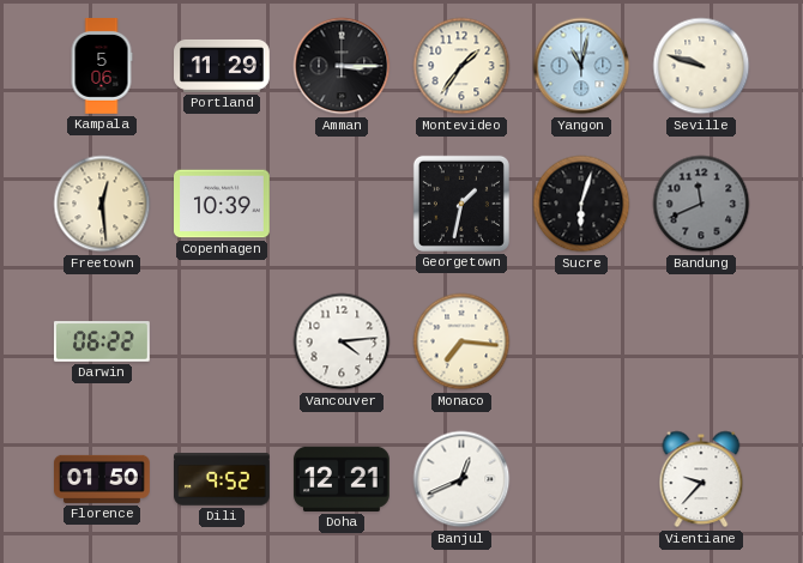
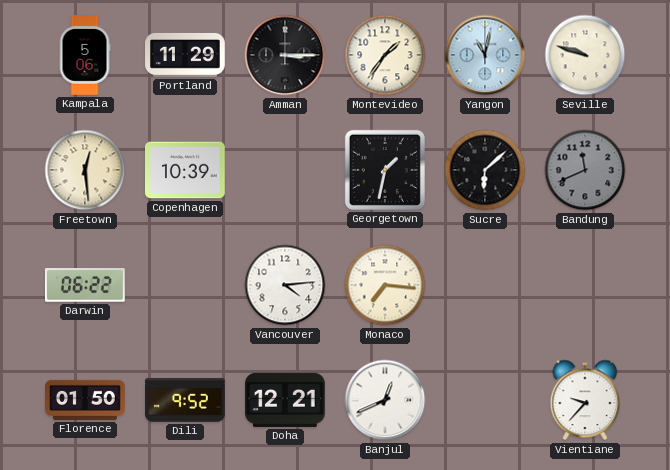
Sucre: 6:03 -> 6:08 (485, 170)
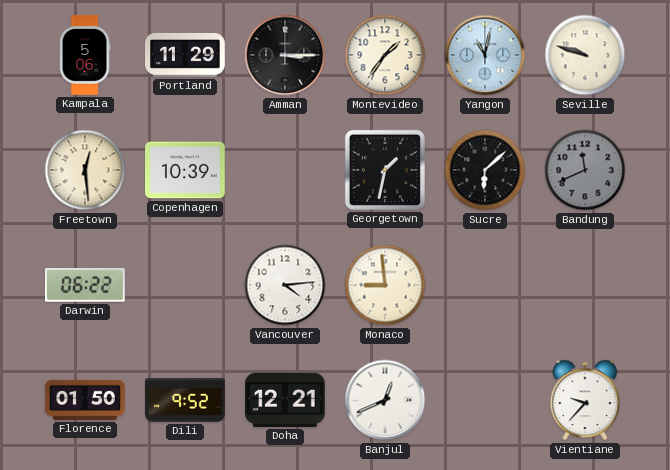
Monaco: 7:16 -> 8:59 (385, 285)
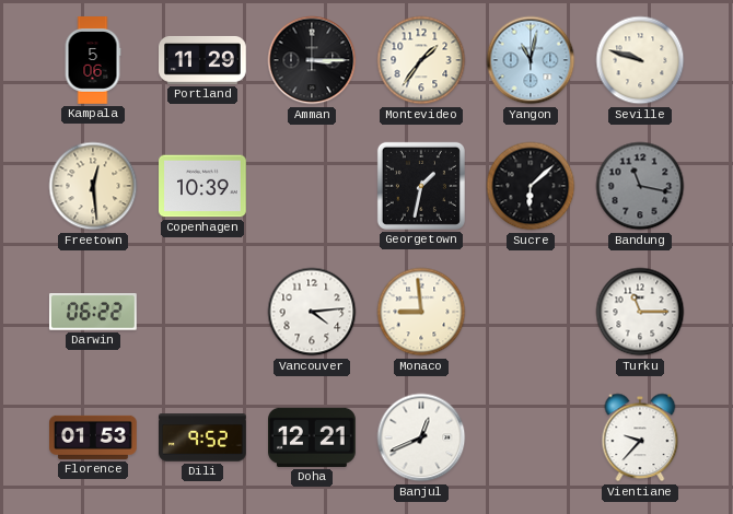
Bandung: 11:41 -> 11:17 (640, 186)
Turku: none -> 11:15 (640, 312)
Florence: 01:50 -> 01:53 (94, 437)
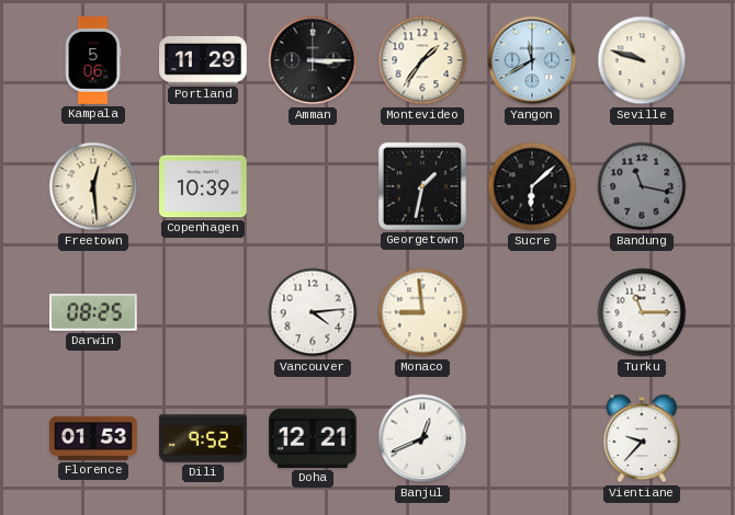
Yangon: 11:02 -> 11:40 (532, 60)
Darwin: 06:22 -> 08:25 (93, 312)
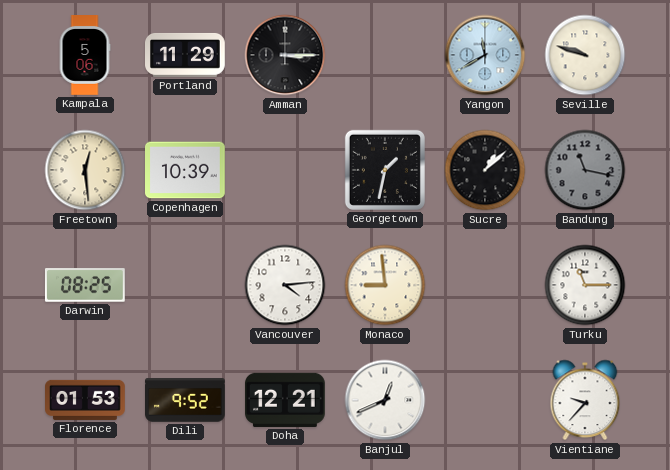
Montevideo: 1:36 -> none (422, 60)
Sucre: 6:08 -> 1:08 (485, 170)
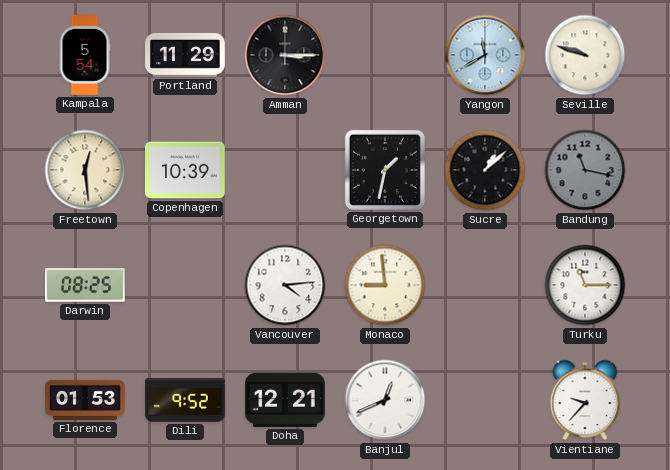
Kampala: 5:06 -> 5:54 (85, 56)
